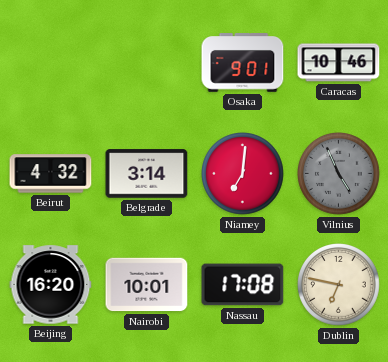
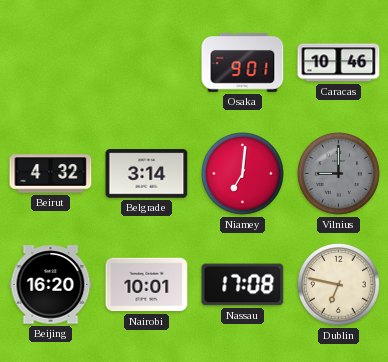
Vilnius: 4:56 -> 9:00 (339, 174)
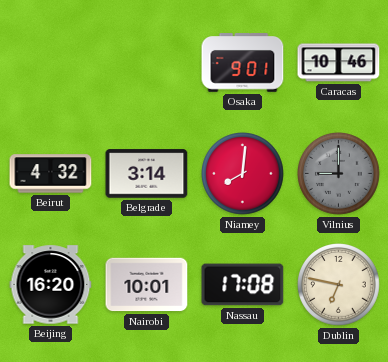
Niamey: 7:01 -> 8:01 (243, 174)
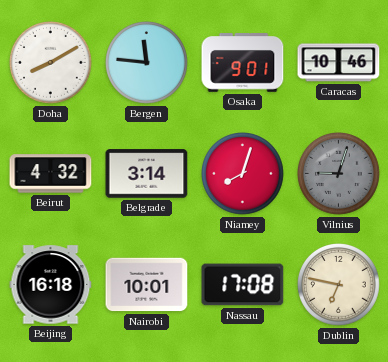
Doha: none -> 8:10 (51, 63)
Bergen: none -> 11:46 (147, 63)
Niamey: 8:01 -> 8:03 (243, 174)
Vilnius: 9:00 -> 9:03 (339, 174)
Beijing: 16:20 -> 16:18 (51, 285)
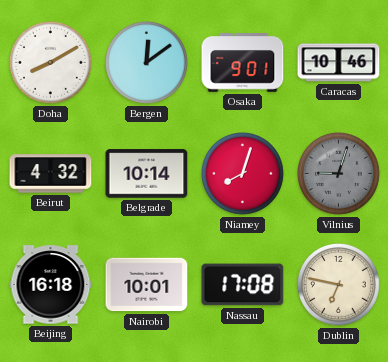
Bergen: 11:46 -> 12:09 (147, 63)
Belgrade: 3:14 -> 10:14 (147, 174)
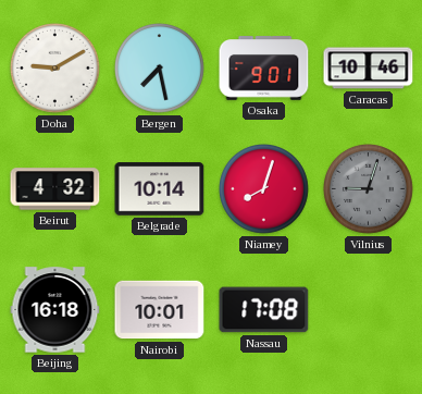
Doha: 8:10 -> 9:10 (55, 69)
Bergen: 12:09 -> 7:28 (160, 69)
Dublin: 6:47 -> none (339, 285)
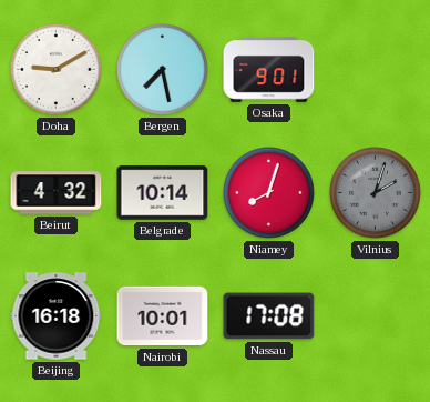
Caracas: 10:46 -> none (369, 69)
Vilnius: 9:03 -> 2:03 (376, 193)
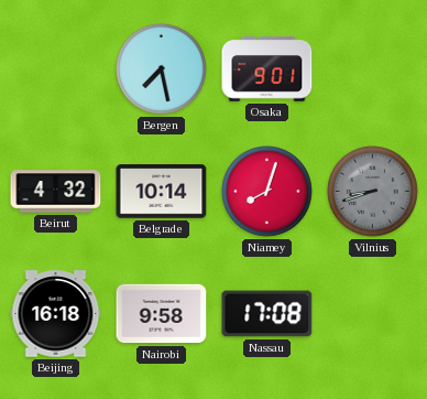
Doha: 9:10 -> none (57, 70)
Vilnius: 2:03 -> 8:42 (373, 192)
Nairobi: 10:01 -> 9:58 (162, 314)
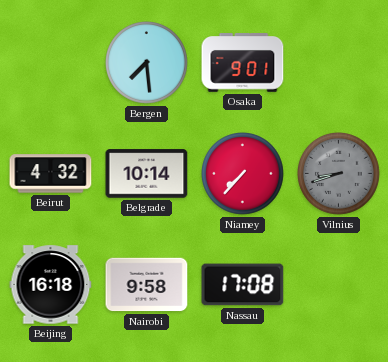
Bergen: 7:28 -> 7:29 (147, 63)
Niamey: 8:03 -> 7:37 (243, 174)
